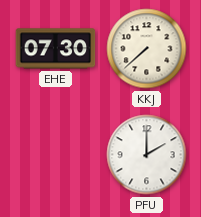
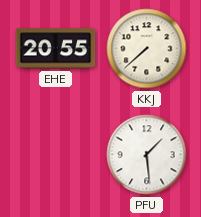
EHE: 07:30 -> 20:55 (56, 49)
PFU: 2:00 -> 1:29 (147, 155)
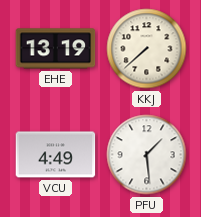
EHE: 20:55 -> 13:19 (56, 49)
VCU: none -> 4:49 (56, 155)
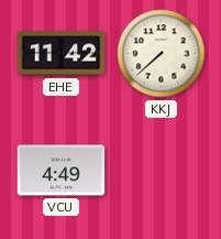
EHE: 13:19 -> 11:42 (62, 54)
PFU: 1:29 -> none (147, 155)
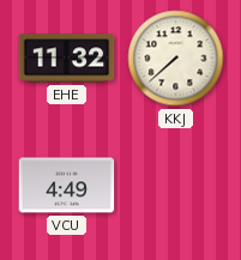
EHE: 11:42 -> 11:32 (67, 59)
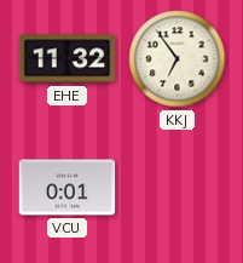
KKJ: 7:38 -> 6:54 (178, 59)
VCU: 4:49 -> 0:01 (68, 188)
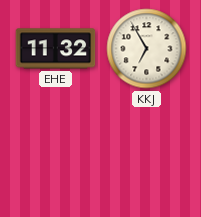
KKJ: 6:54 -> 6:55 (147, 49)
VCU: 0:01 -> none (68, 188)
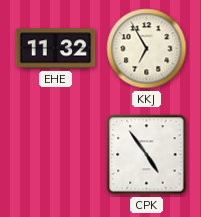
CPK: none -> 4:54 (147, 155)
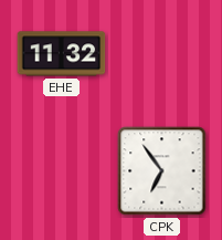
KKJ: 6:55 -> none (147, 49)
CPK: 4:54 -> 6:54 (162, 171)
